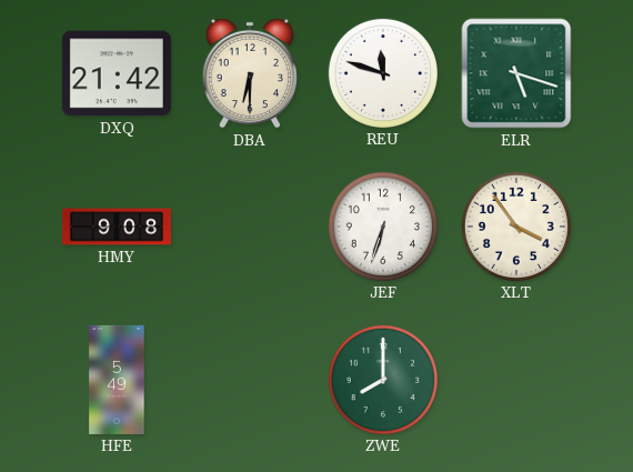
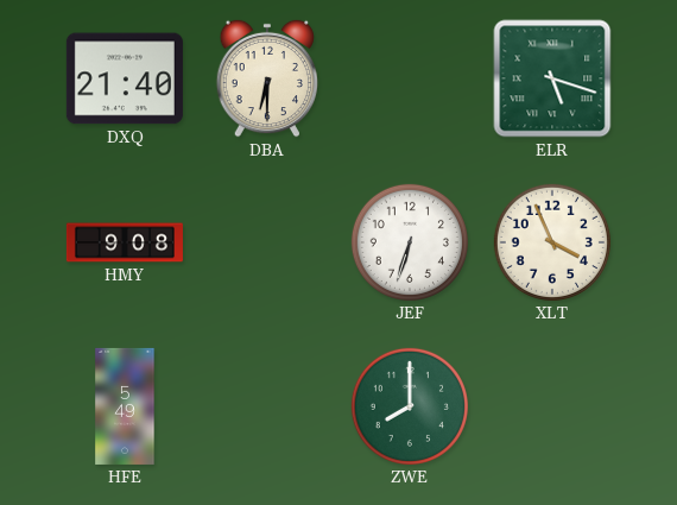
DXQ: 21:42 -> 21:40 (125, 78)
REU: 11:48 -> none (383, 73)
XLT: 3:54 -> 3:56 (552, 242)
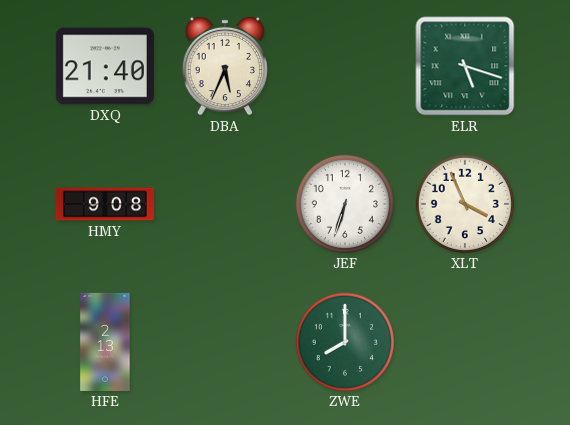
DBA: 6:30 -> 5:34 (224, 66)
HFE: 5:49 -> 2:13 (105, 342)
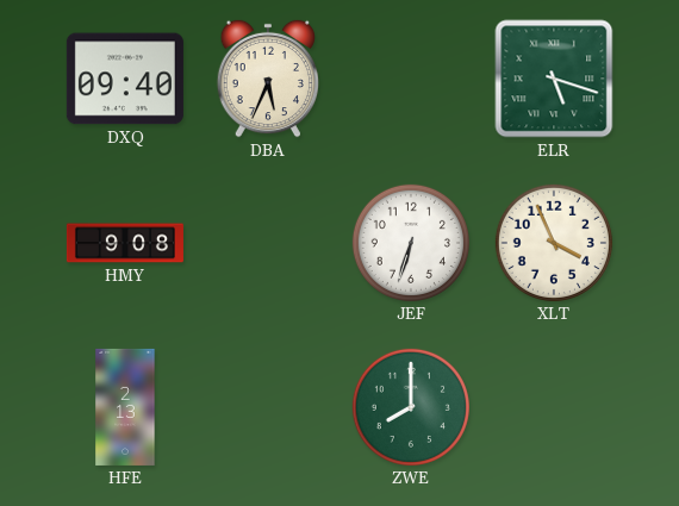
DXQ: 21:40 -> 09:40 (125, 79)
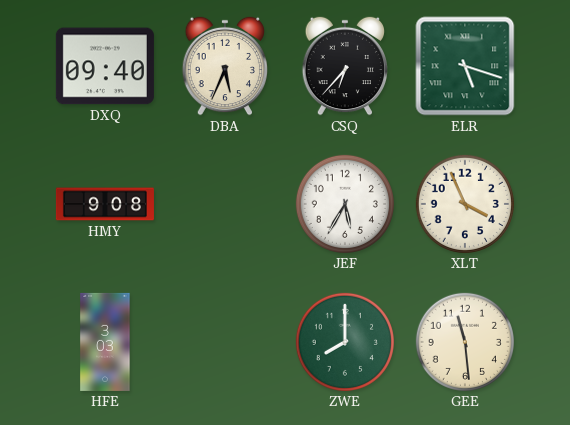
CSQ: none -> 6:37 (344, 66)
JEF: 6:33 -> 5:35 (345, 204)
HFE: 2:13 -> 3:03 (105, 342)
GEE: none -> 11:29 (465, 342)
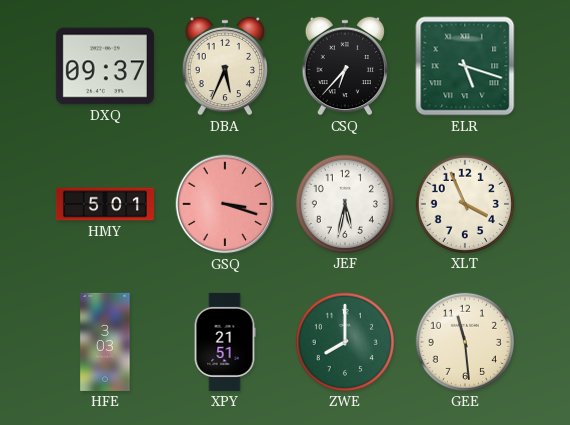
DXQ: 09:40 -> 09:37 (105, 66)
HMY: 9:08 -> 5:01 (105, 204)
GSQ: none -> 3:18 (225, 204)
JEF: 5:35 -> 5:32 (345, 204)
XPY: none -> 21:51 (225, 342)
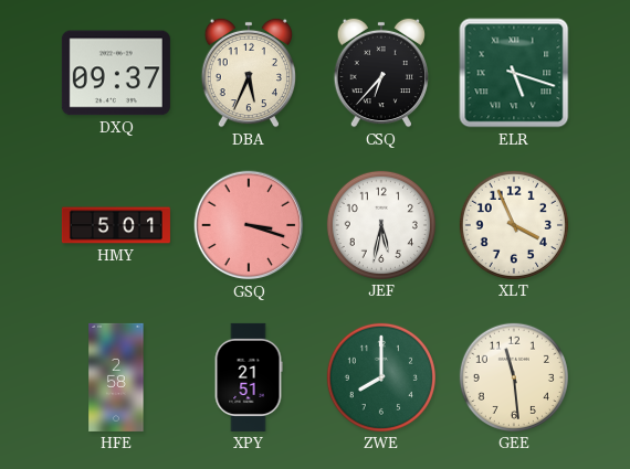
HFE: 3:03 -> 2:58 (116, 377)
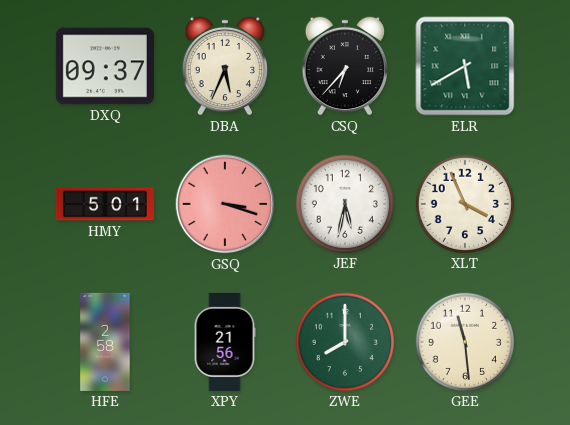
ELR: 5:18 -> 5:40 (465, 66)
XPY: 21:51 -> 21:56 (225, 342)
